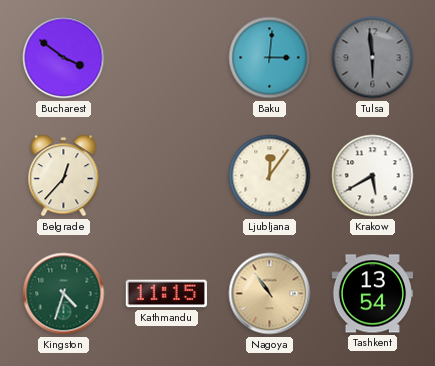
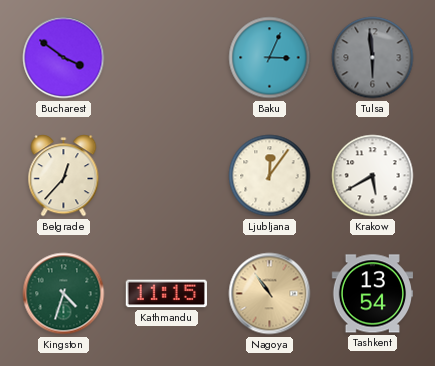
Baku: 3:01 -> 3:04 (270, 58)
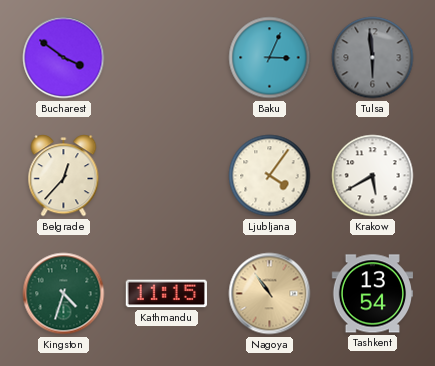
Ljubljana: 12:06 -> 4:06 (270, 176)
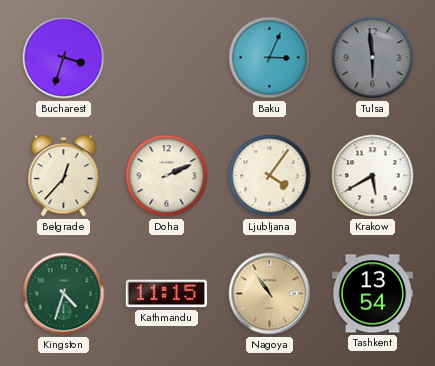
Bucharest: 3:51 -> 3:33 (64, 58)
Doha: none -> 2:11 (167, 176)
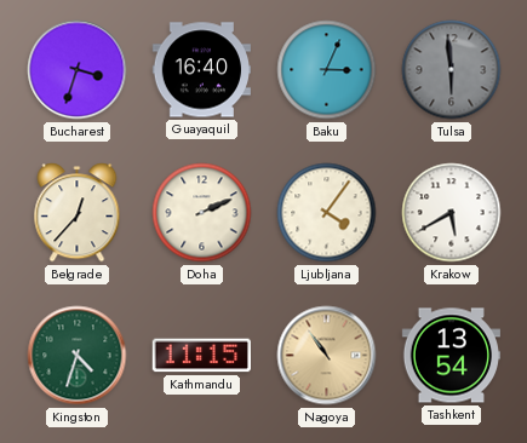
Guayaquil: none -> 16:40 (201, 70)
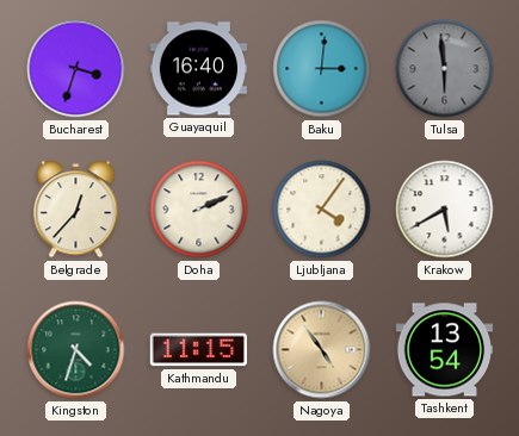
Baku: 3:04 -> 3:01 (322, 69)
Nagoya: 10:54 -> 4:54 (322, 350)
